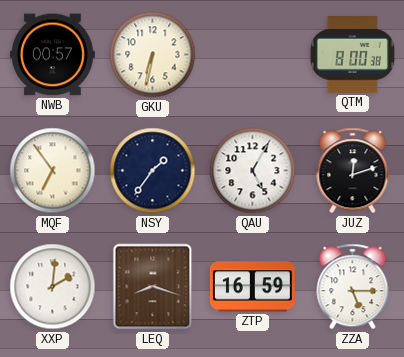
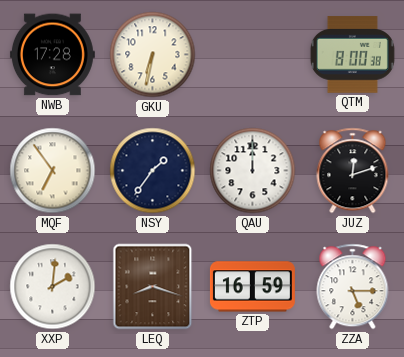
NWB: 00:57 -> 17:28 (52, 55)
QAU: 5:05 -> 12:00 (253, 171)
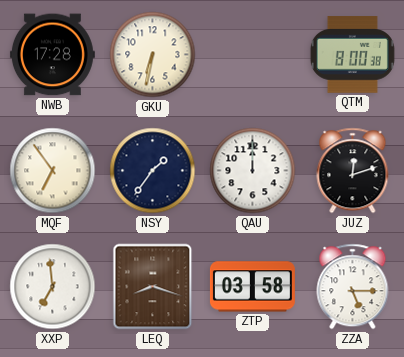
XXP: 2:01 -> 6:59 (53, 287)
ZTP: 16:59 -> 03:58 (252, 287)
